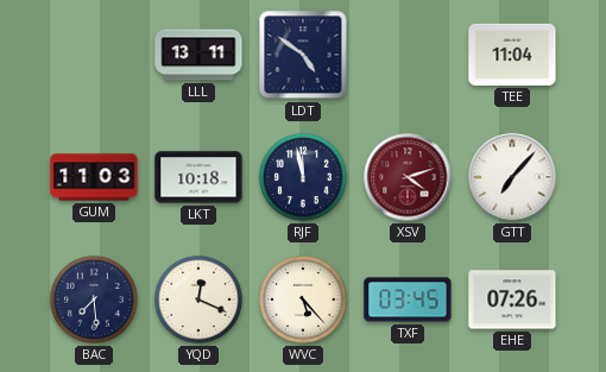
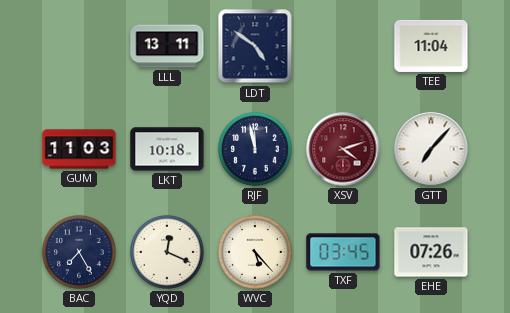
BAC: 7:29 -> 7:25 (80, 253)
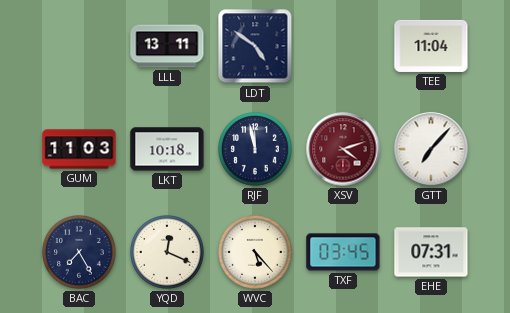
EHE: 07:26 -> 07:31 (431, 252)
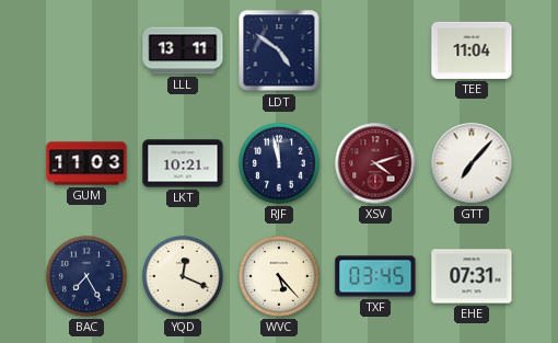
LKT: 10:18 -> 10:21 (183, 163)
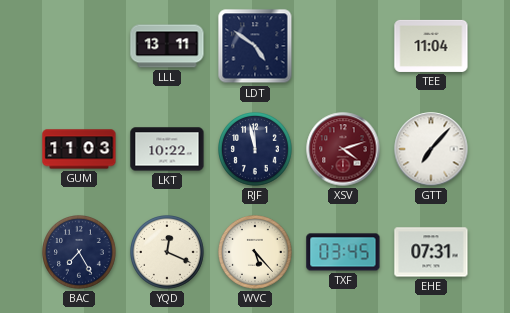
LKT: 10:21 -> 10:22 (167, 149)
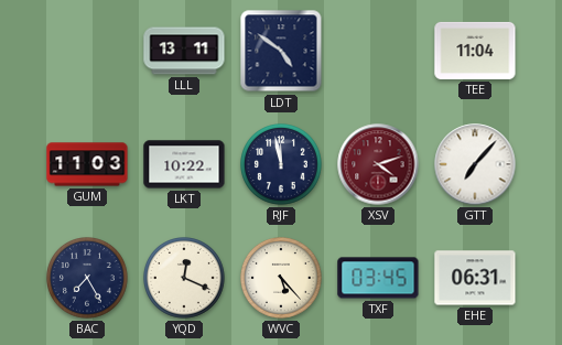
EHE: 07:31 -> 06:31 (475, 278)
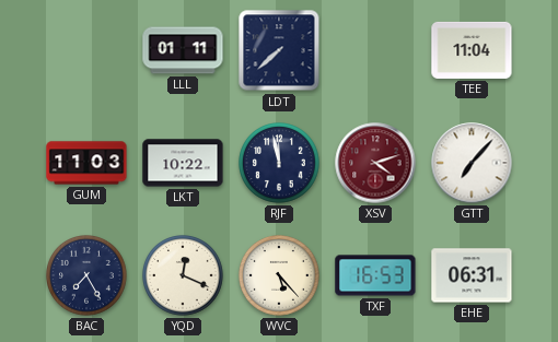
LLL: 13:11 -> 01:11 (183, 50)
LDT: 4:51 -> 7:38 (279, 50)
TXF: 03:45 -> 16:53 (375, 275)
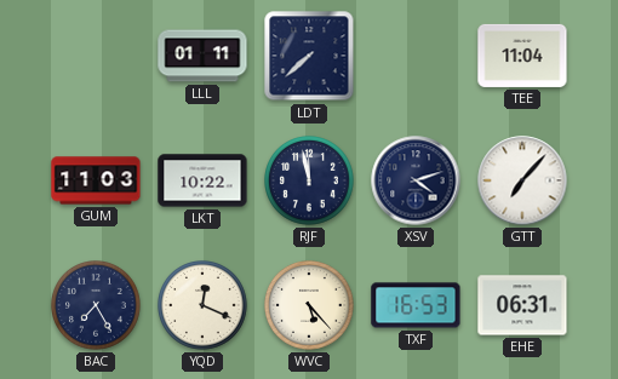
XSV dial: burgundy -> navy (416, 180)
